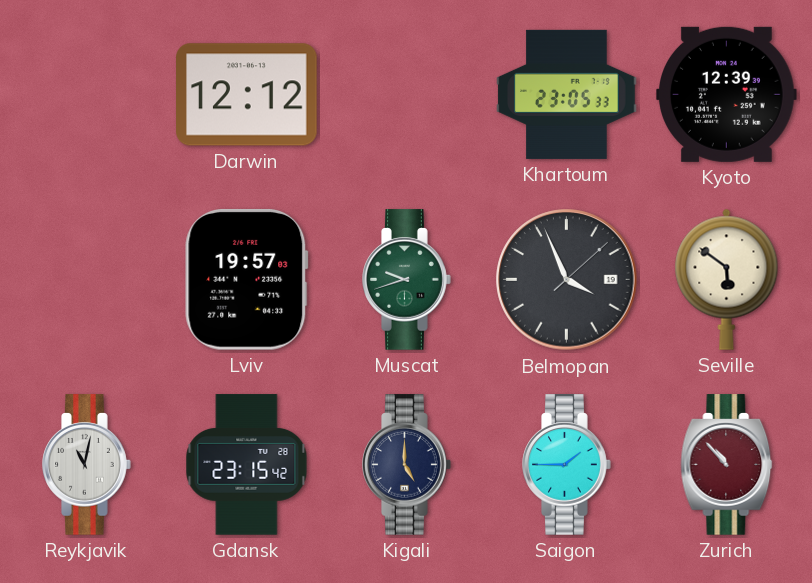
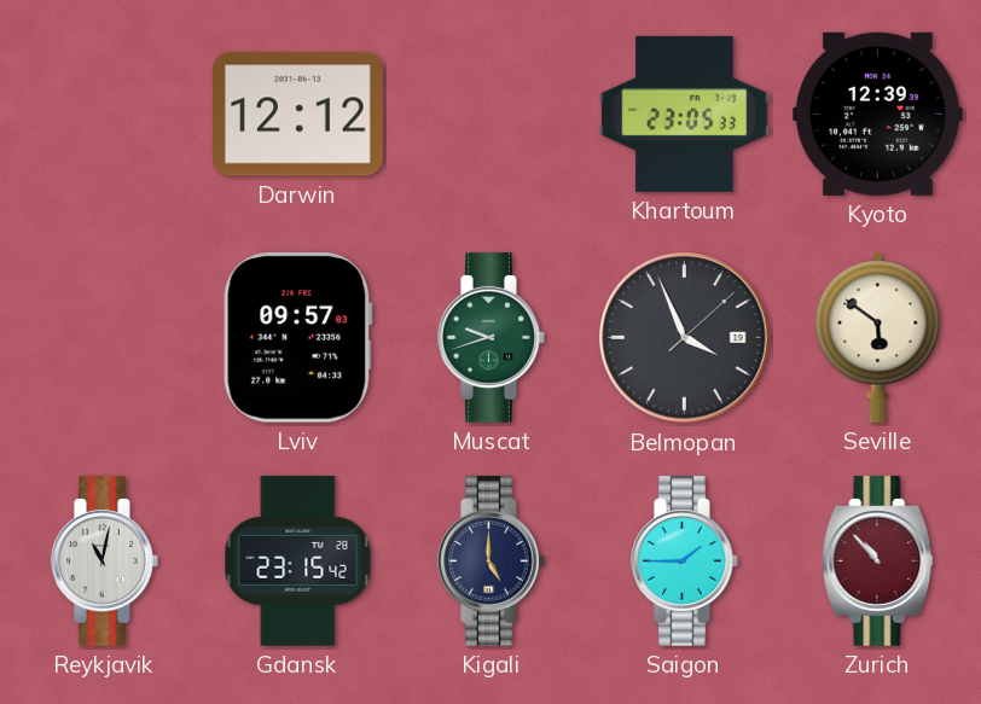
Lviv: 19:57 -> 09:57 (298, 338)
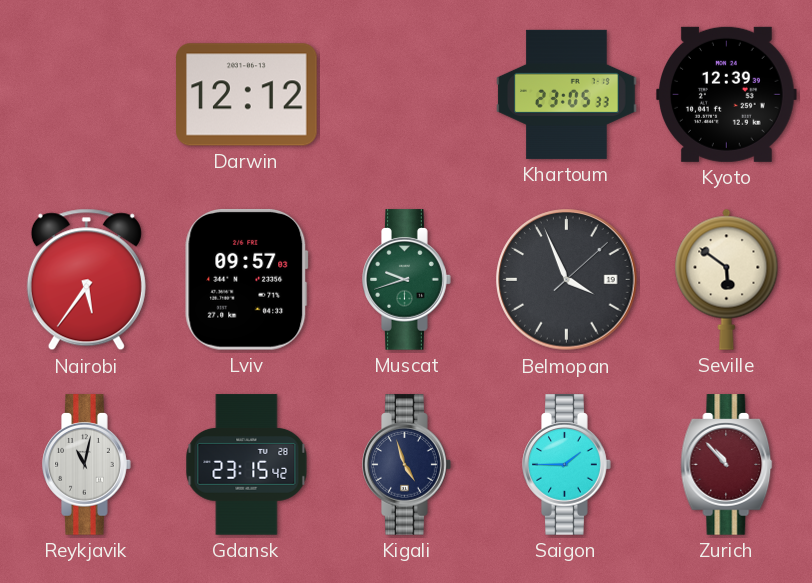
Nairobi: none -> 5:36 (86, 280)
Kigali: 5:00 -> 4:57 (407, 465)
